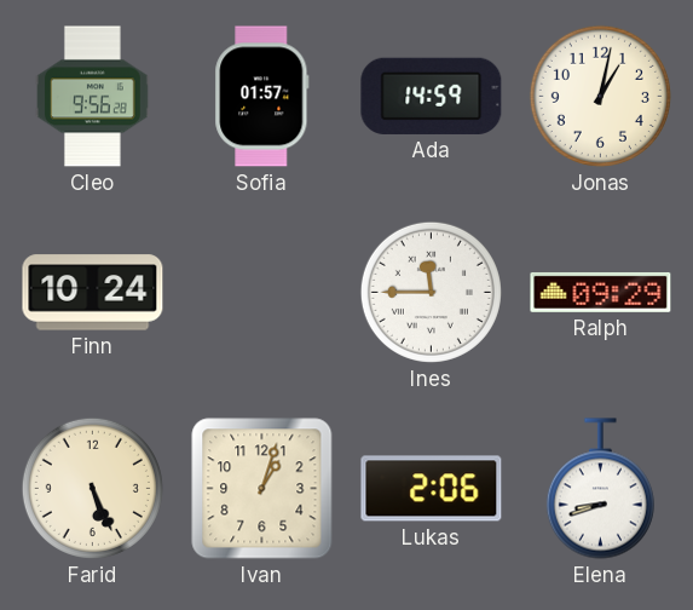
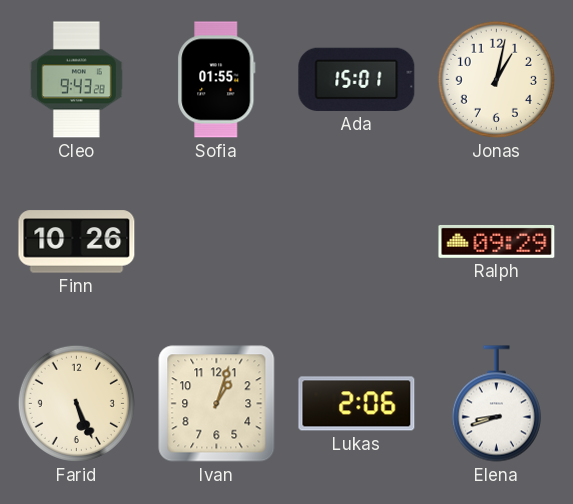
Cleo: 9:56 -> 9:43 (77, 80)
Sofia: 01:57 -> 01:55 (217, 80)
Ada: 14:59 -> 15:01 (357, 79)
Finn: 10:24 -> 10:26 (77, 242)
Ines: 11:45 -> none (431, 292)
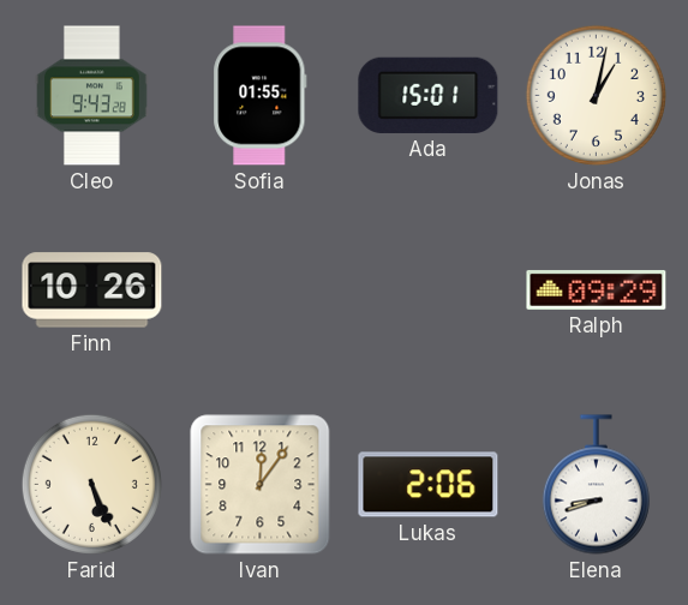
Ivan: 1:03 -> 12:06 (261, 485)
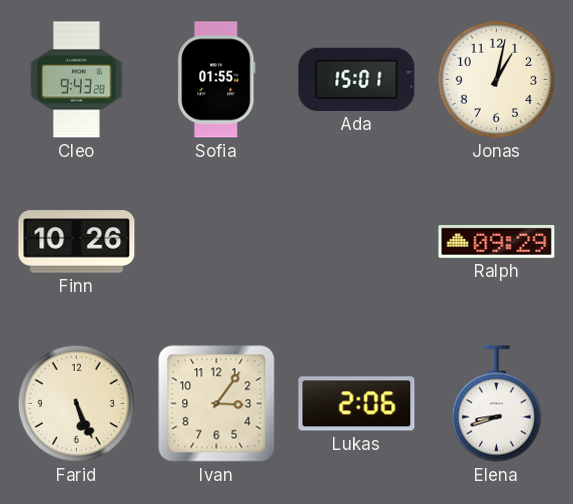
Ivan: 12:06 -> 3:06 (217, 404)
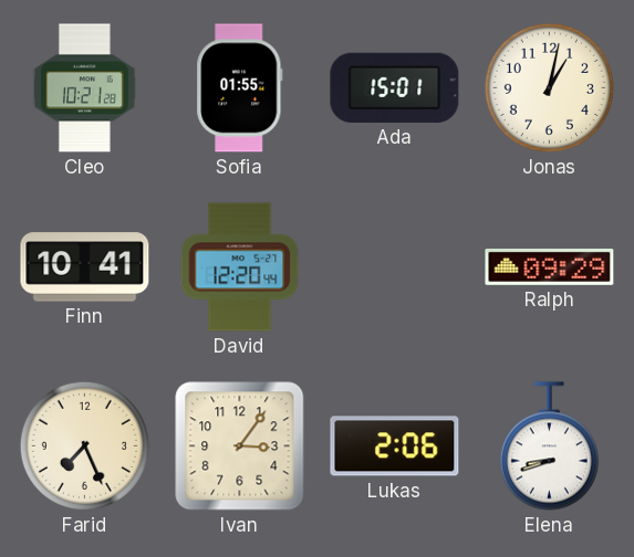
Cleo: 9:43 -> 10:21 (85, 88)
Finn: 10:26 -> 10:41 (85, 267)
David: none -> 12:20 (240, 267)
Farid: 5:26 -> 7:26 (84, 445)
